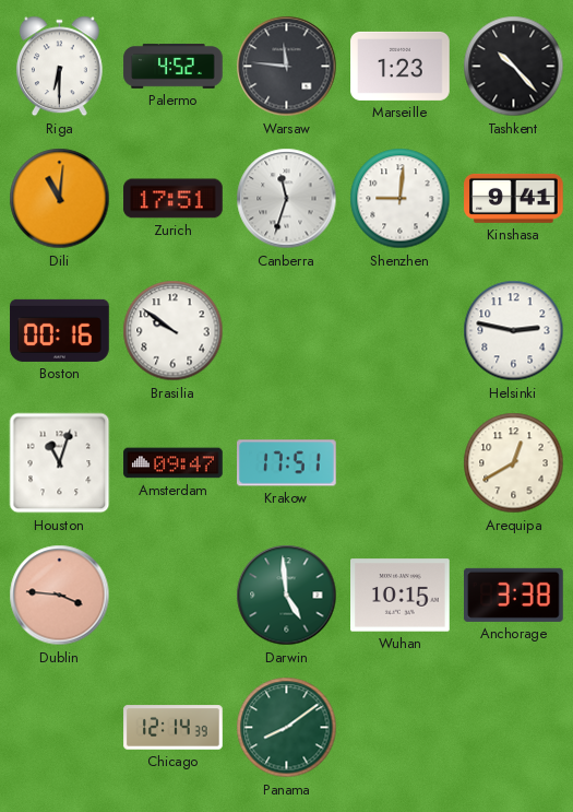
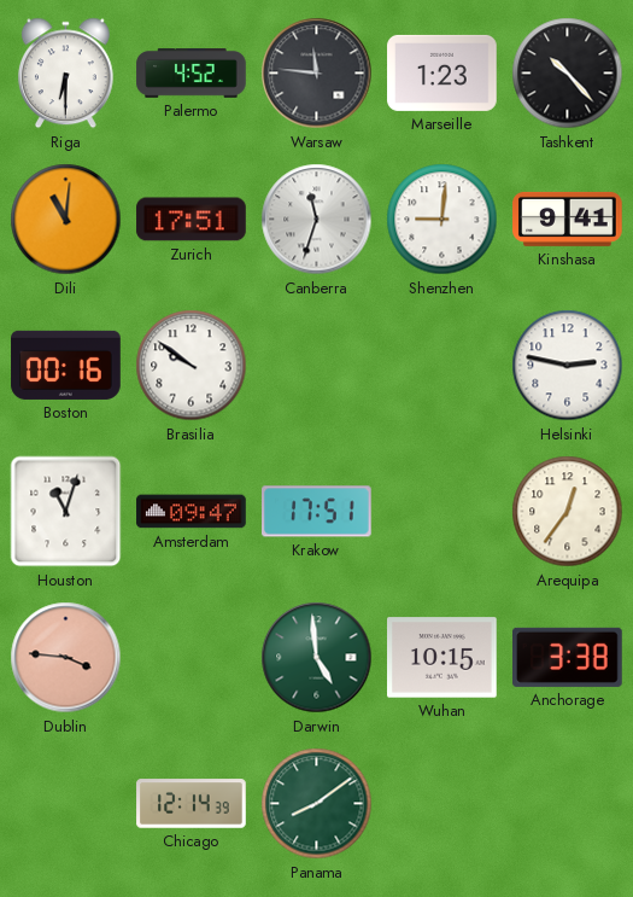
Arequipa: 12:40 -> 12:36 (568, 512)
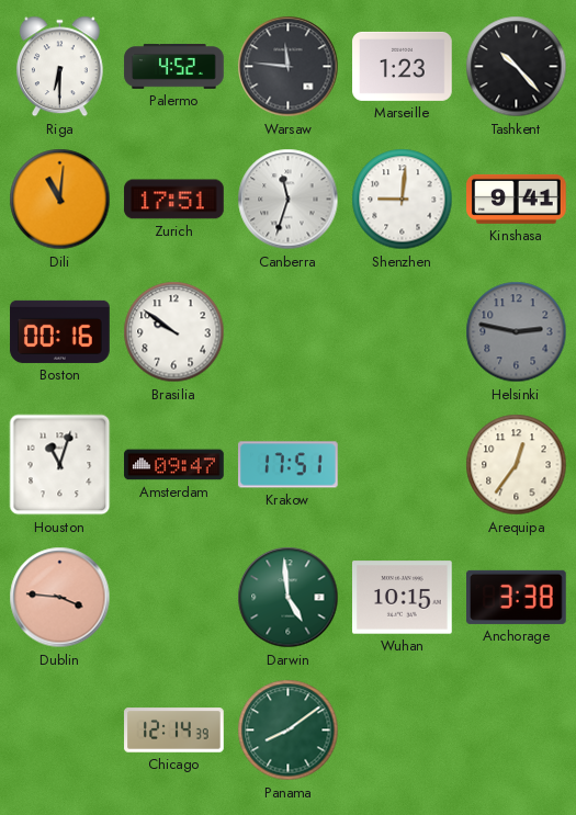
Helsinki dial: white -> grey (517, 332)
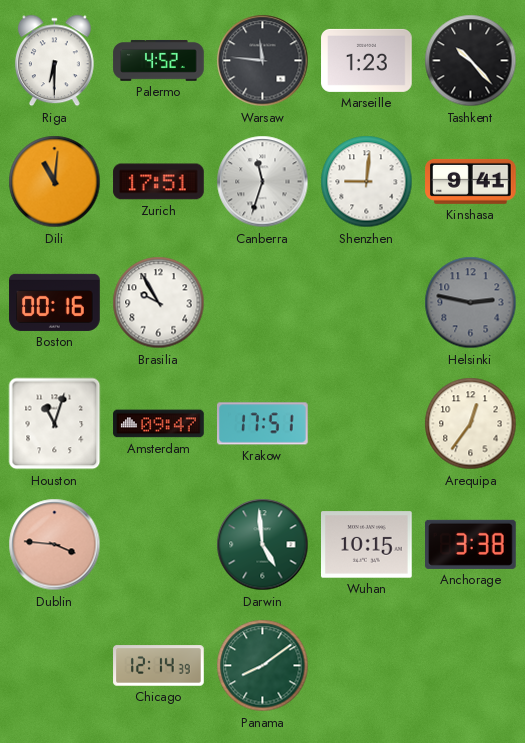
Brasilia: 9:51 -> 9:55 (159, 303)
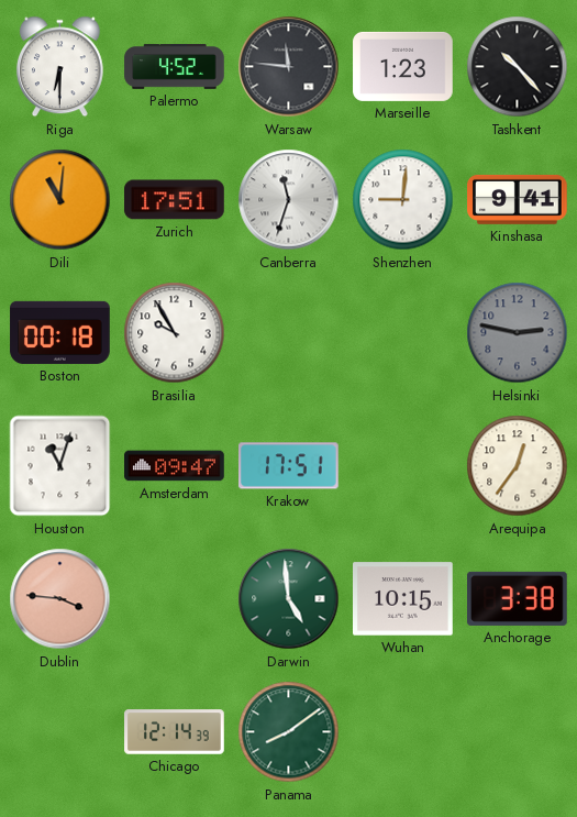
Boston: 00:16 -> 00:18 (60, 332)
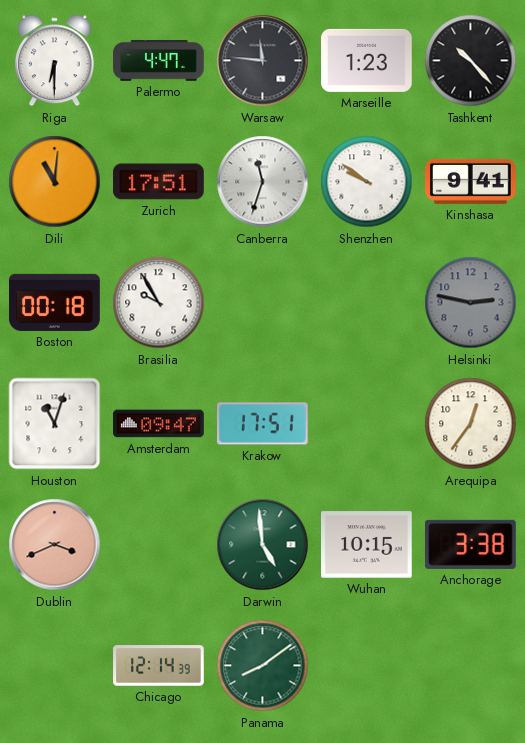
Palermo: 4:52 -> 4:47 (159, 61)
Shenzhen: 9:01 -> 9:51 (367, 182)
Dublin: 3:46 -> 3:41 (55, 545)
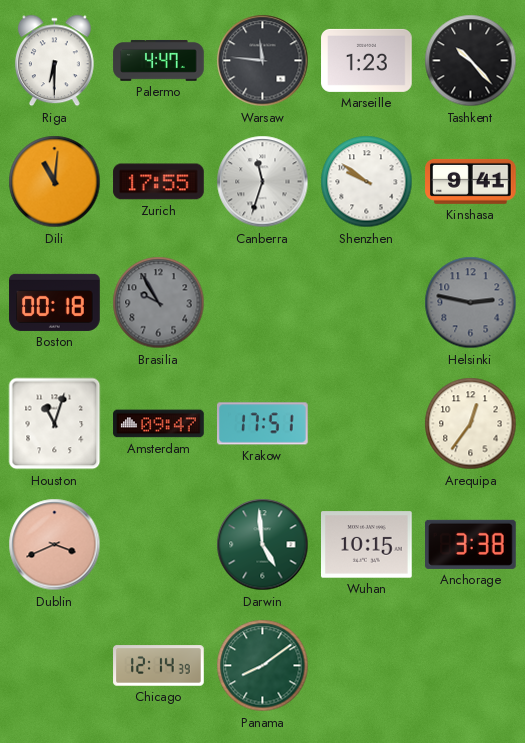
Zurich: 17:51 -> 17:55 (159, 182)
Brasilia dial: white -> grey (159, 303)
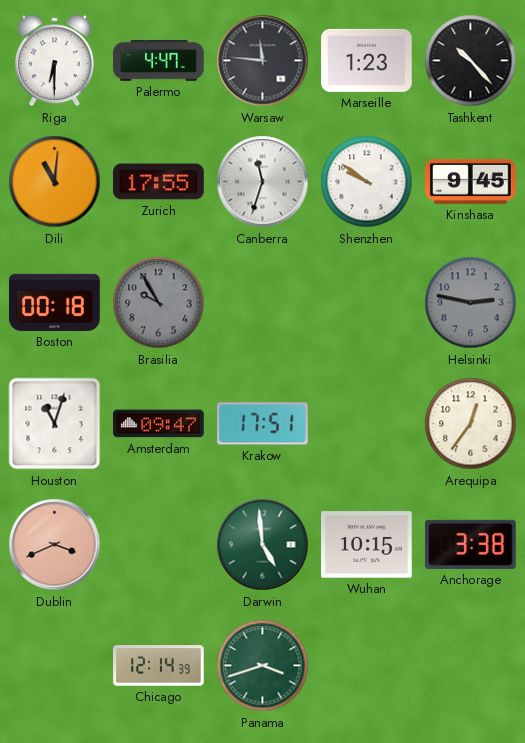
Kinshasa: 9:41 -> 9:45 (471, 181)
Panama: 8:09 -> 3:42 (263, 666)
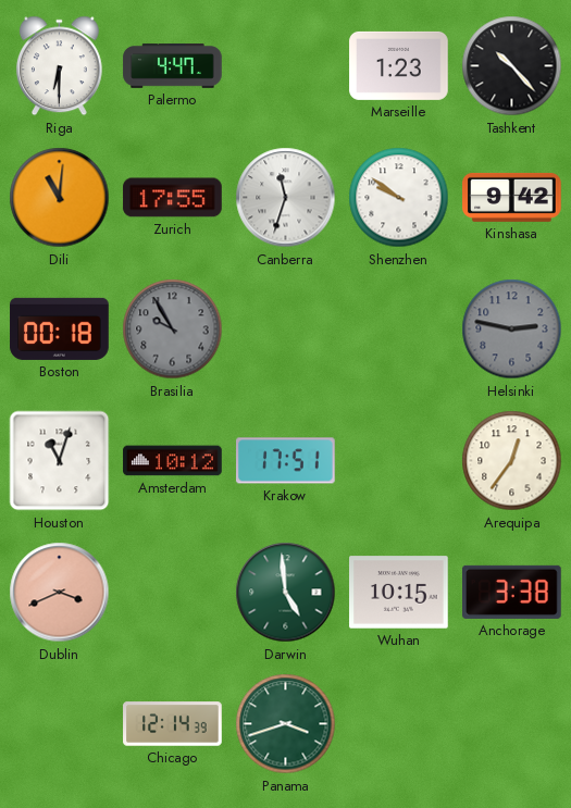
Warsaw: 11:46 -> none (263, 61)
Kinshasa: 9:45 -> 9:42 (512, 197)
Amsterdam: 09:47 -> 10:12 (173, 461)
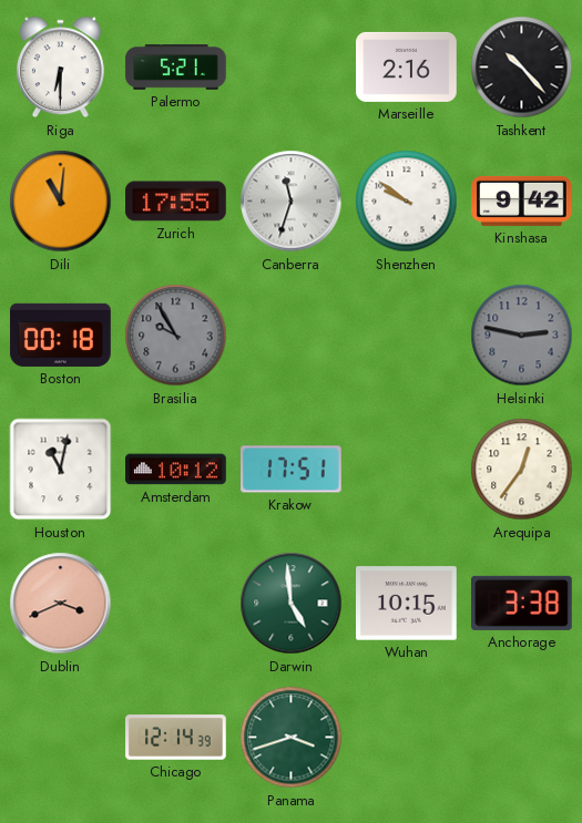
Palermo: 4:47 -> 5:21 (176, 68)
Marseille: 1:23 -> 2:16 (407, 66)
Houston: 11:03 -> 11:02 (61, 470)
